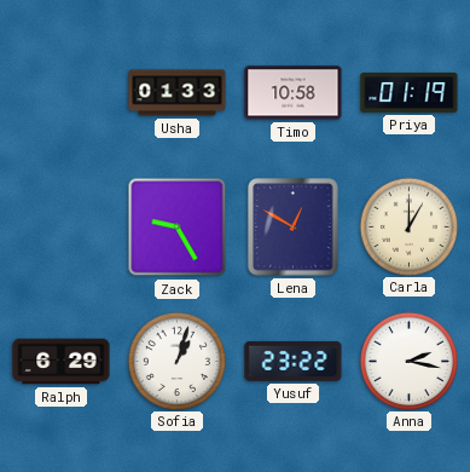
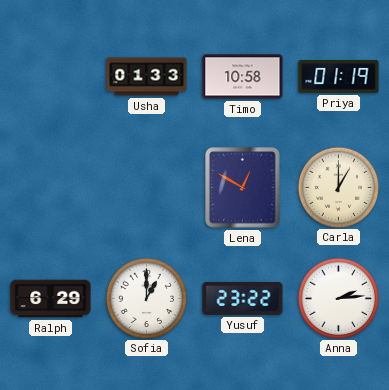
Zack: 9:25 -> none (178, 228)
Sofia: 1:03 -> 1:00 (146, 298)
Anna: 2:17 -> 2:14 (338, 298)
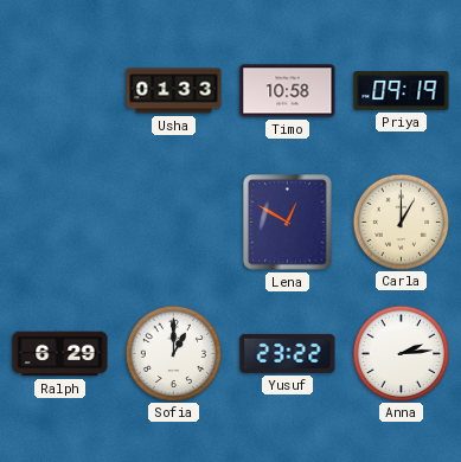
Priya: 01:19 -> 09:19 (402, 91)
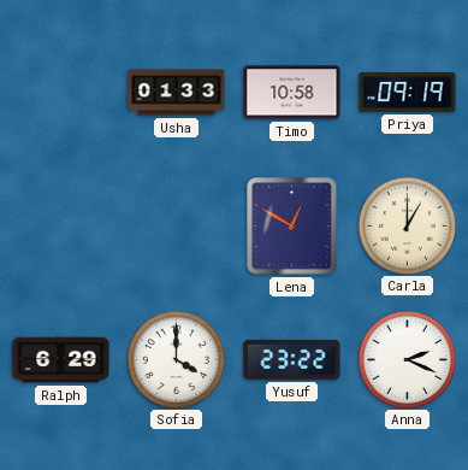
Sofia: 1:00 -> 4:00 (176, 359)
Anna: 2:14 -> 2:19 (407, 359)
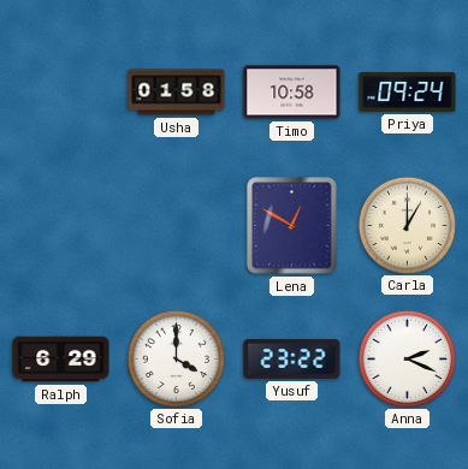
Usha: 01:33 -> 01:58 (177, 93)
Priya: 09:19 -> 09:24 (408, 93)
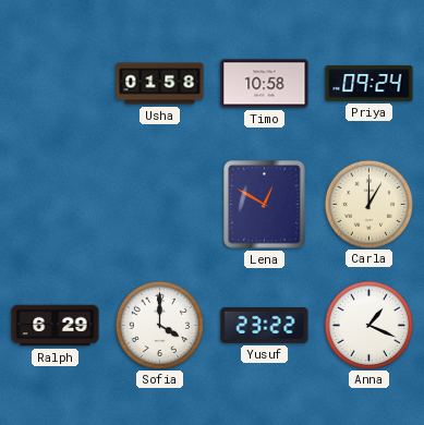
Anna: 2:19 -> 1:19 (368, 325)
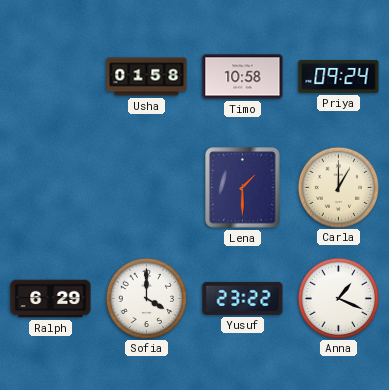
Lena: 12:50 -> 1:30 (243, 188)
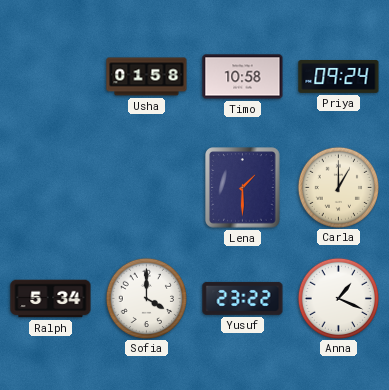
Ralph: 6:29 -> 5:34 (51, 299)
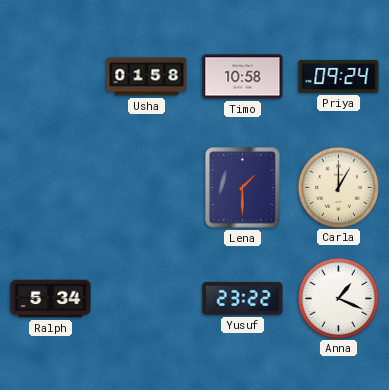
Sofia: 4:00 -> none (146, 298)
